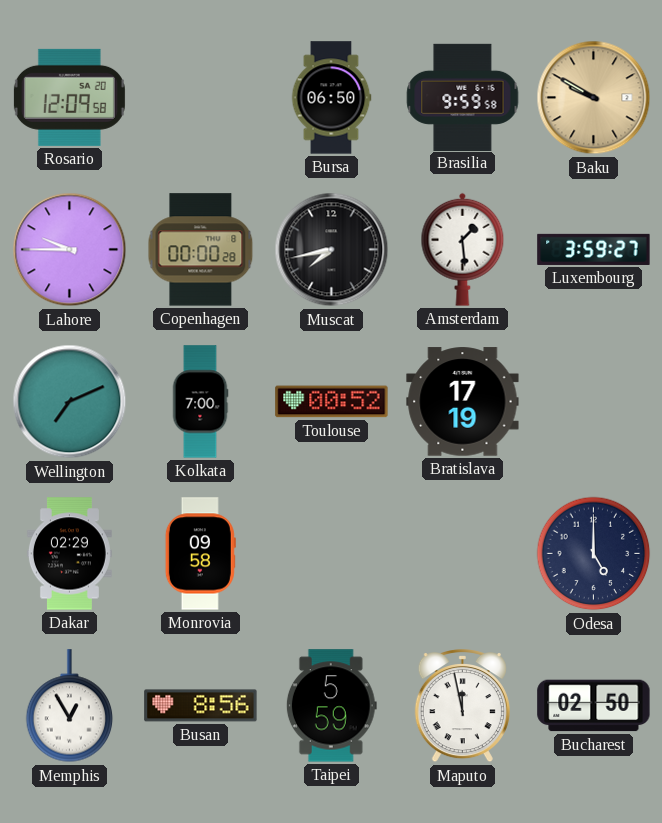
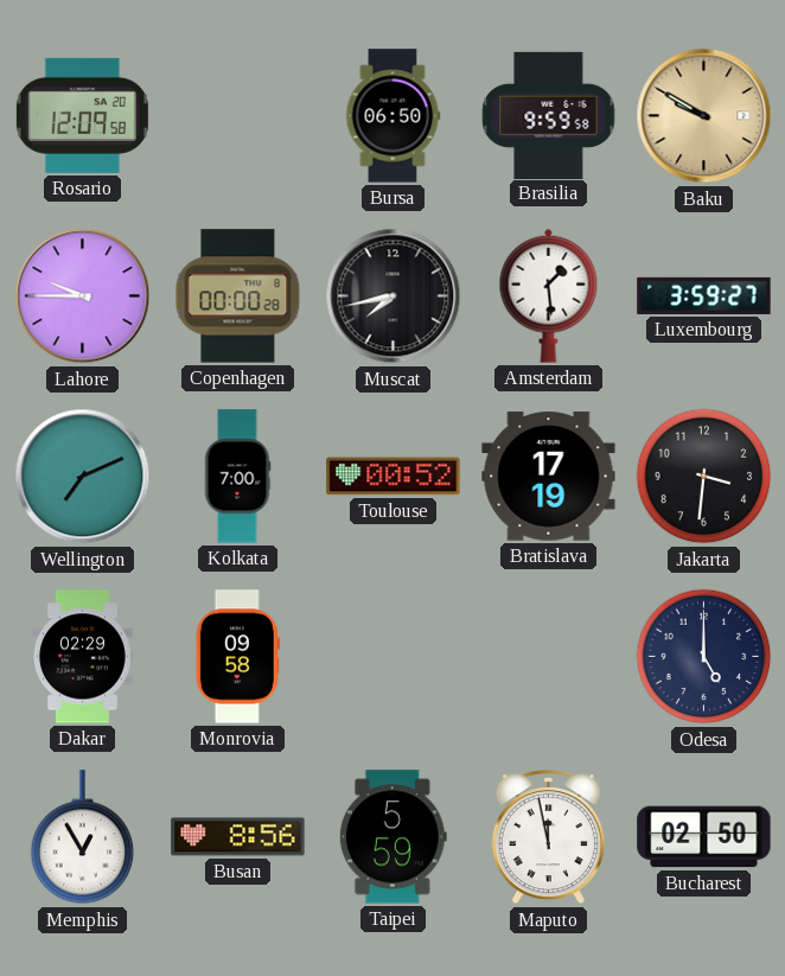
Jakarta: none -> 3:31 (704, 477)
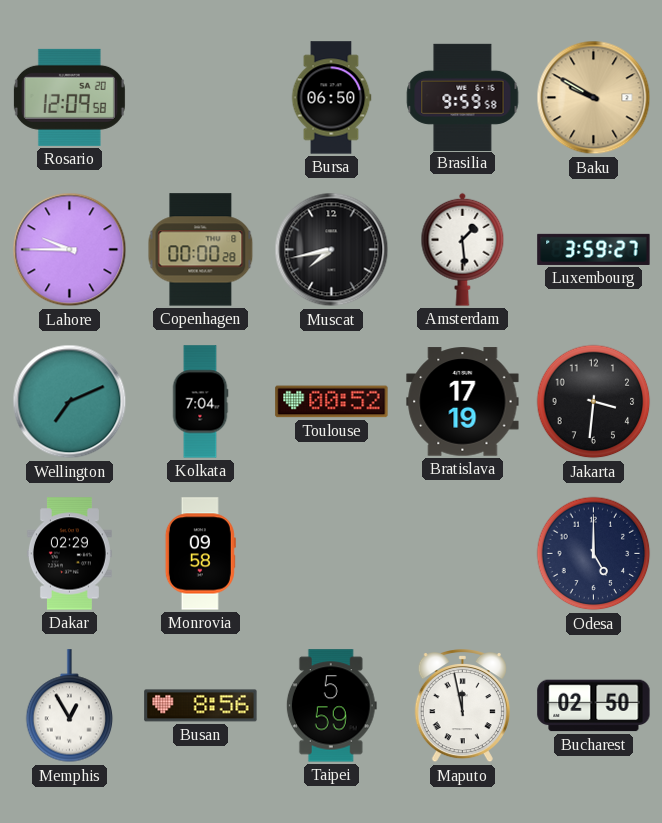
Kolkata: 7:00 -> 7:04 (200, 402)
